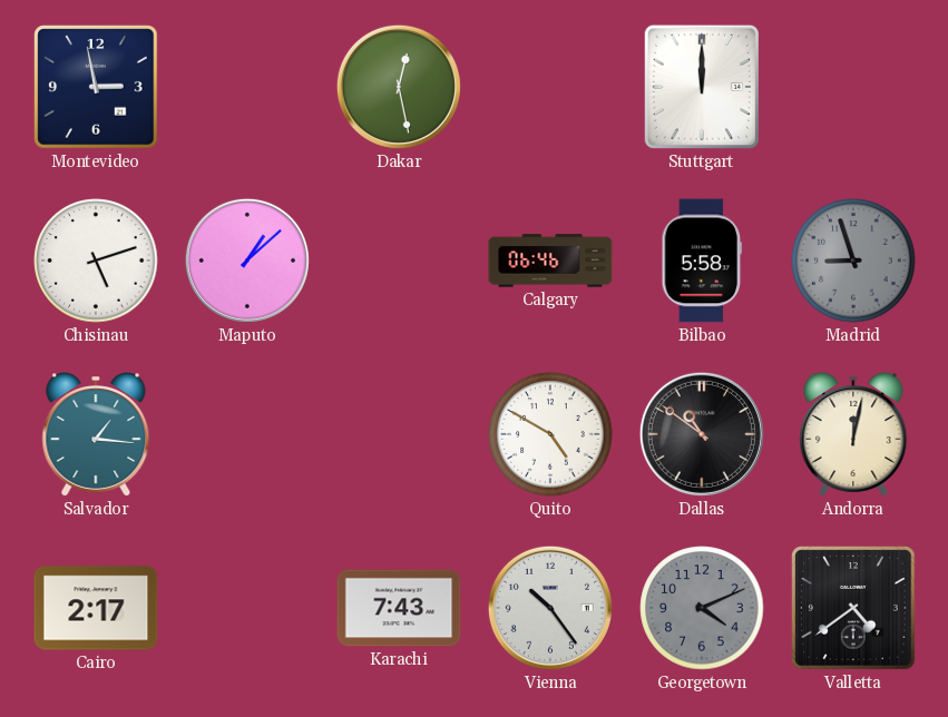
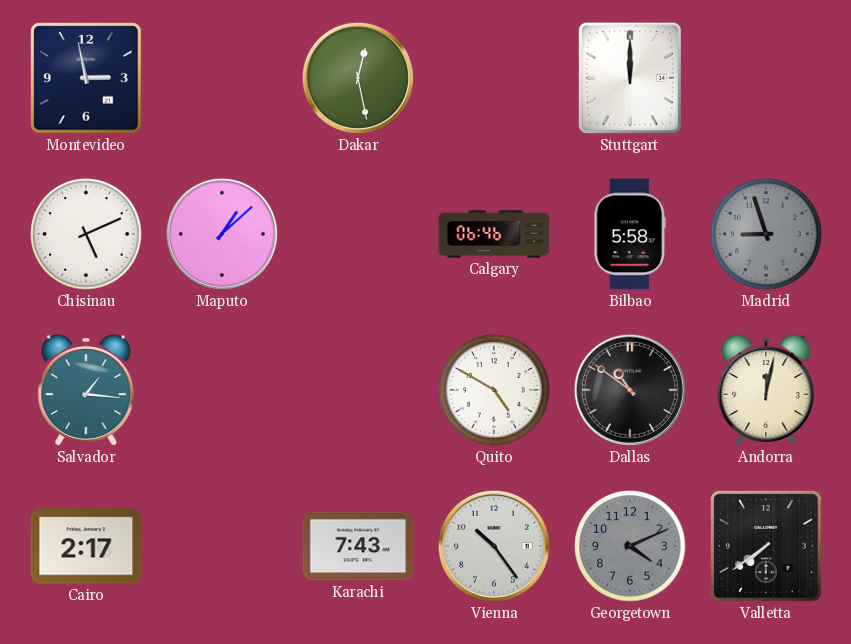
Chisinau: 5:12 -> 5:11 (86, 234)
Valletta: 4:39 -> 7:39 (766, 546)
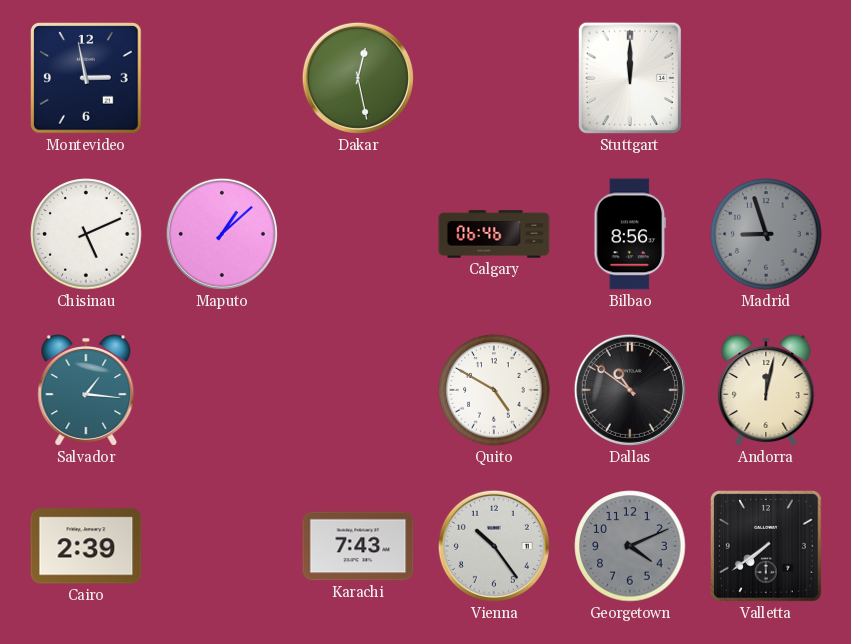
Bilbao: 5:58 -> 8:56 (630, 234)
Cairo: 2:17 -> 2:39 (86, 546)
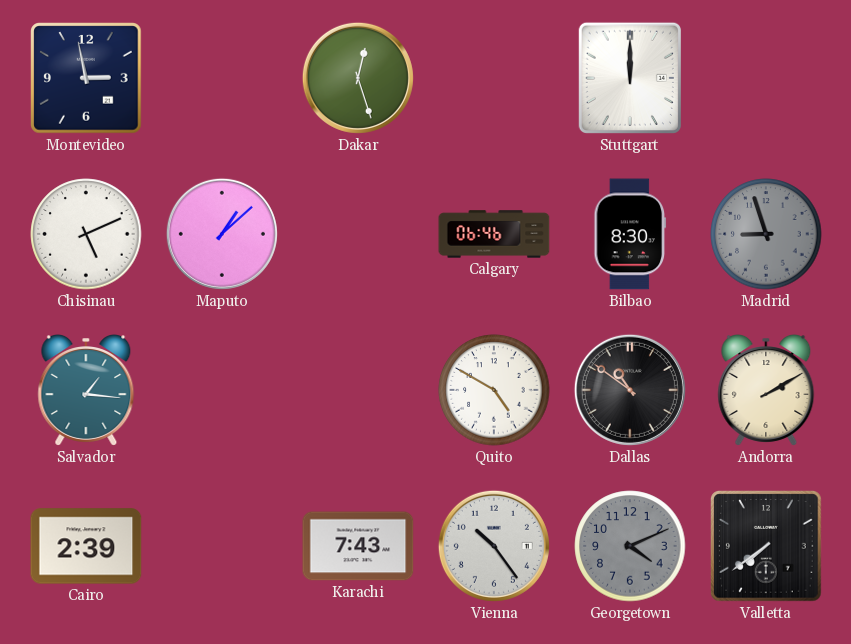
Dakar: 12:28 -> 12:27 (358, 78)
Bilbao: 8:56 -> 8:30 (630, 234)
Andorra: 12:02 -> 2:10 (766, 391)
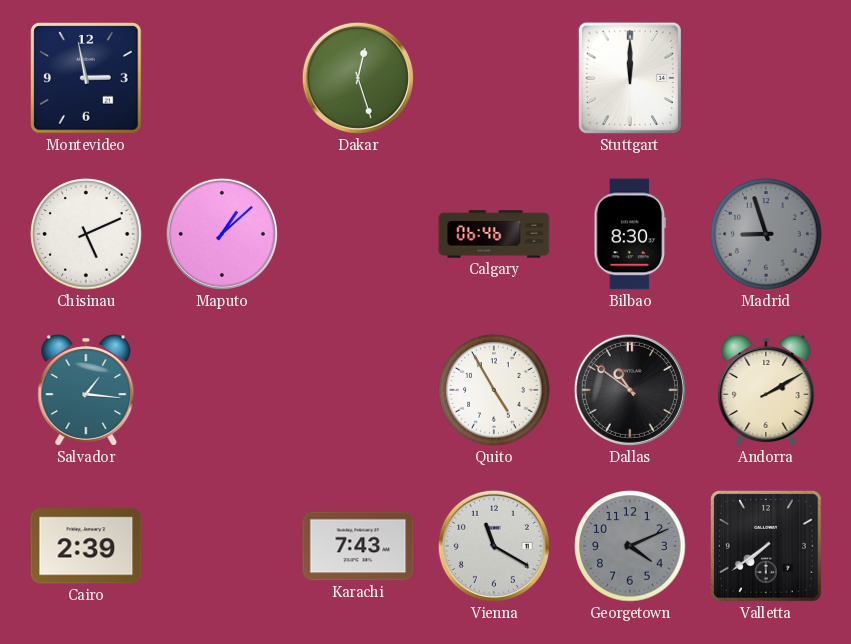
Quito: 4:50 -> 4:55 (494, 390)
Vienna: 10:24 -> 11:20 (494, 546)
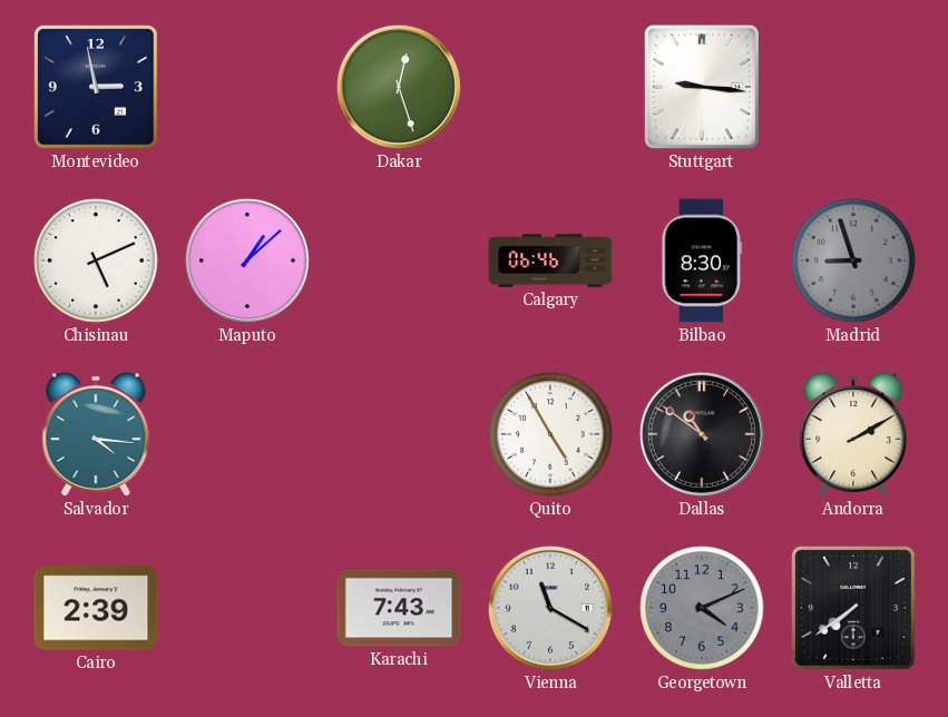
Stuttgart: 12:00 -> 9:16 (702, 87)
Salvador: 1:16 -> 4:16 (96, 435)
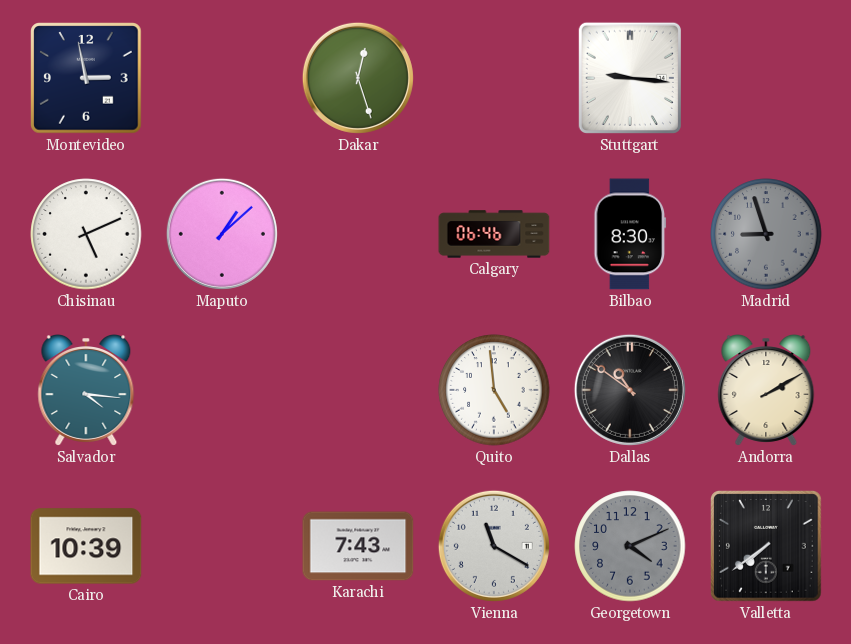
Quito: 4:55 -> 4:59 (494, 390)
Cairo: 2:39 -> 10:39 (86, 546)
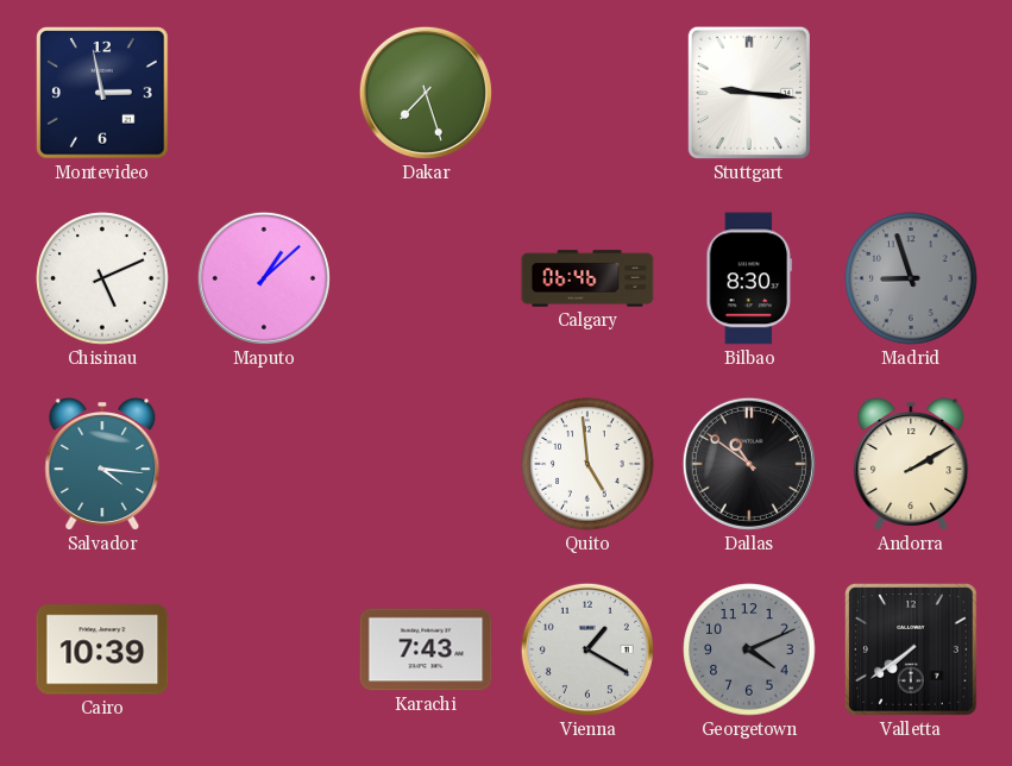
Dakar: 12:27 -> 7:27 (426, 93)
Vienna: 11:20 -> 1:20 (587, 649)
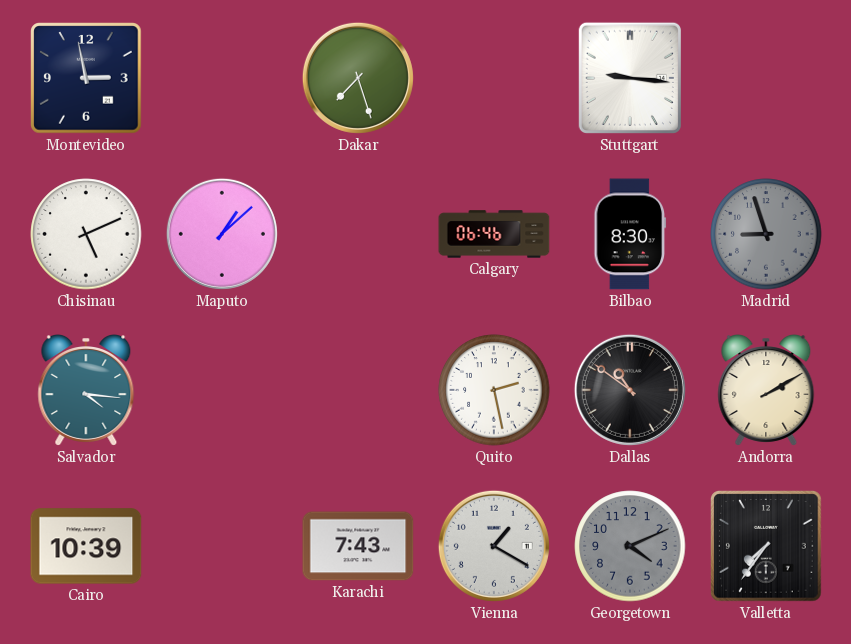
Quito: 4:59 -> 2:28 (494, 390)
Valletta: 7:39 -> 7:36 (766, 546)
